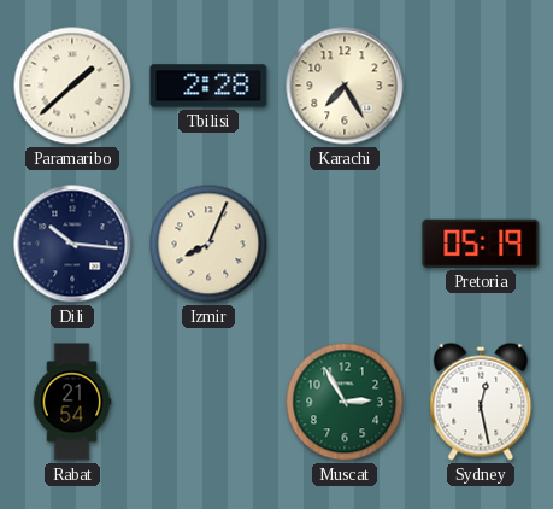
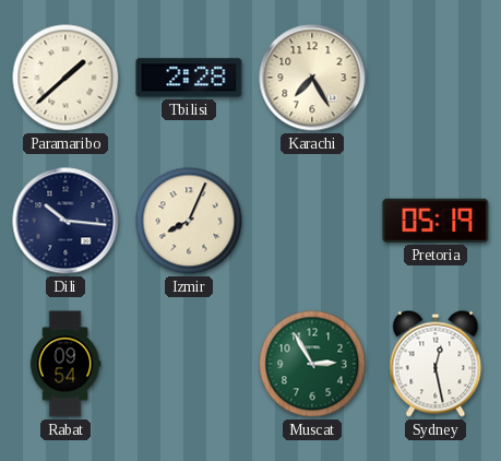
Rabat: 21:54 -> 09:54 (65, 364)
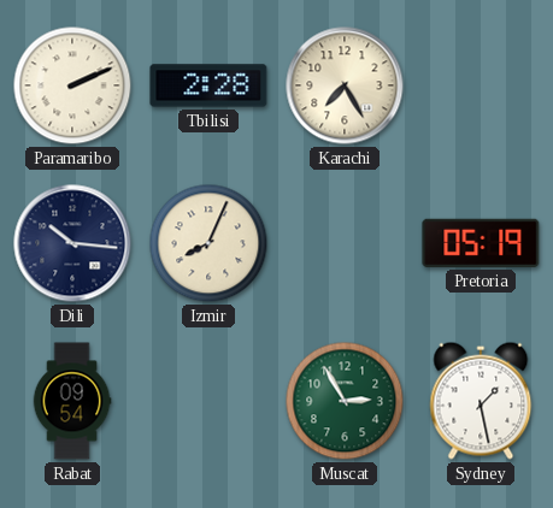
Paramaribo: 1:38 -> 2:11 (72, 85)
Sydney: 12:28 -> 1:28 (481, 401)
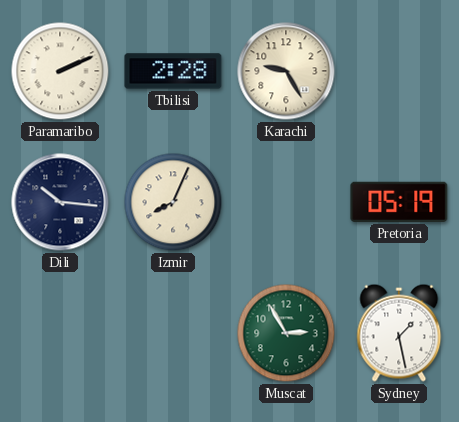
Karachi: 7:25 -> 9:25 (286, 71)
Rabat: 09:54 -> none (72, 401)
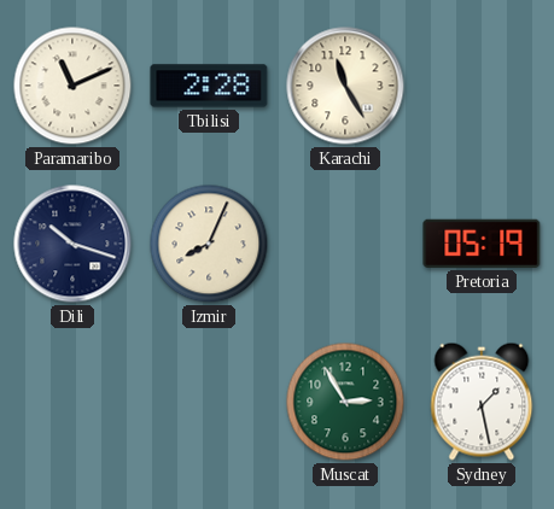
Paramaribo: 2:11 -> 11:11 (72, 86)
Karachi: 9:25 -> 11:25 (345, 86)
Dili: 10:16 -> 10:18 (72, 244)
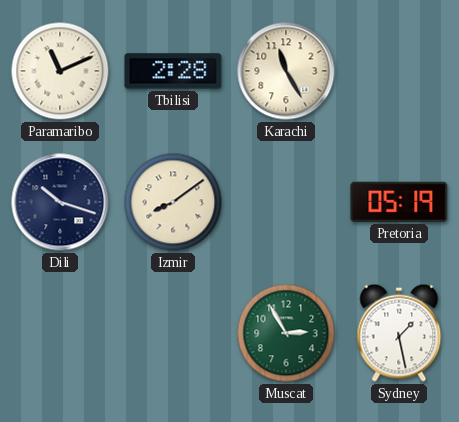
Izmir: 8:04 -> 8:09 (173, 202)
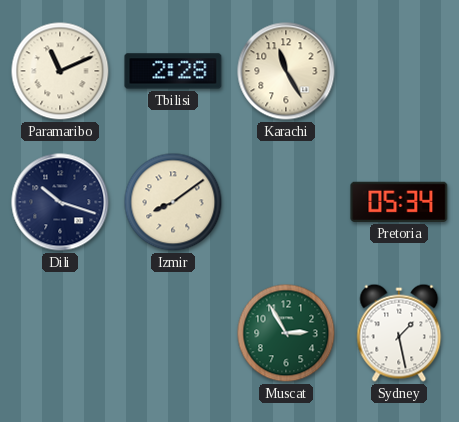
Pretoria: 05:19 -> 05:34 (399, 202)
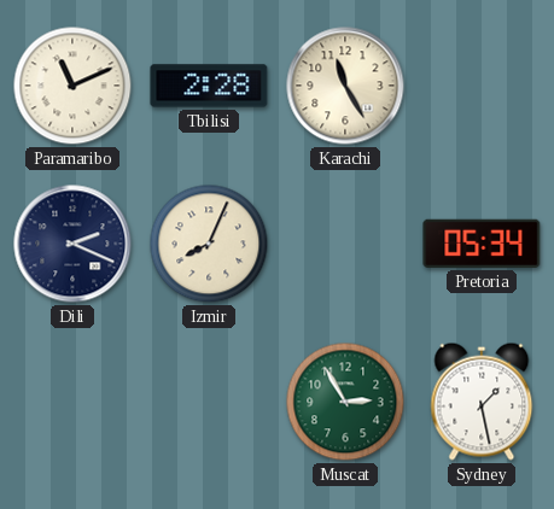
Dili: 10:18 -> 2:19 (72, 244)
Izmir: 8:09 -> 8:04 (209, 244)
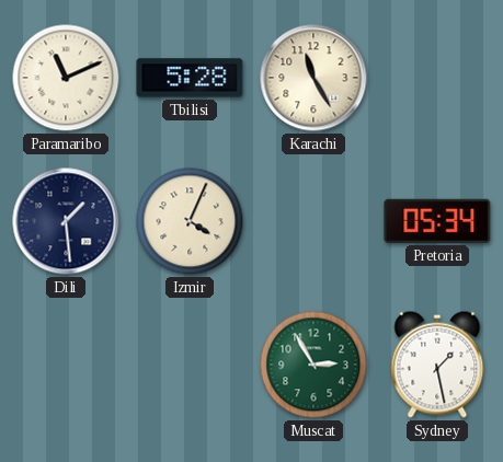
Tbilisi: 2:28 -> 5:28 (190, 78)
Dili: 2:19 -> 1:29 (66, 221)
Izmir: 8:04 -> 4:04 (190, 221)
